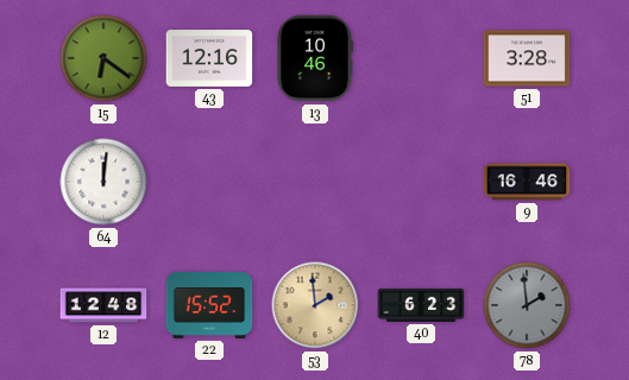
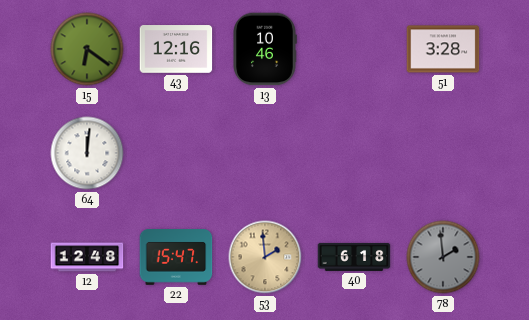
9: 16:46 -> none (527, 182)
22: 15:52 -> 15:47 (176, 258)
40: 6:23 -> 6:18 (354, 257)
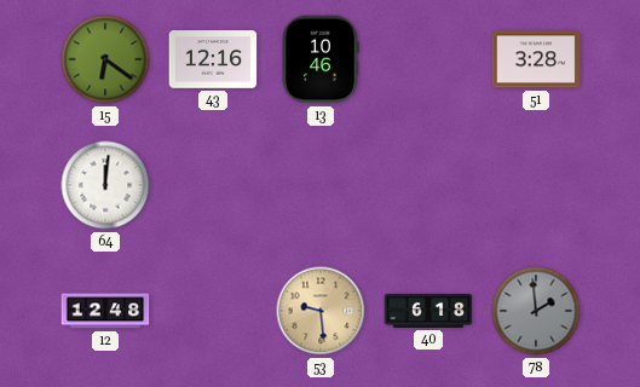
22: 15:47 -> none (176, 258)
53: 1:59 -> 9:29 (321, 311)
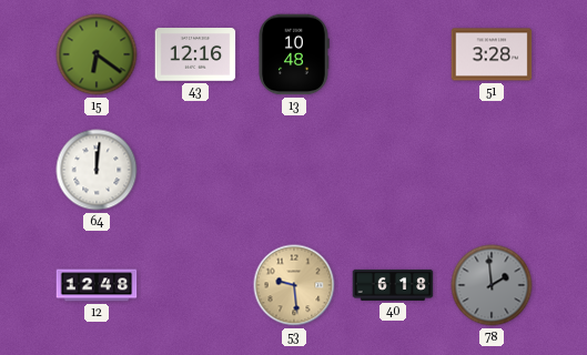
13: 10:46 -> 10:48 (294, 54)
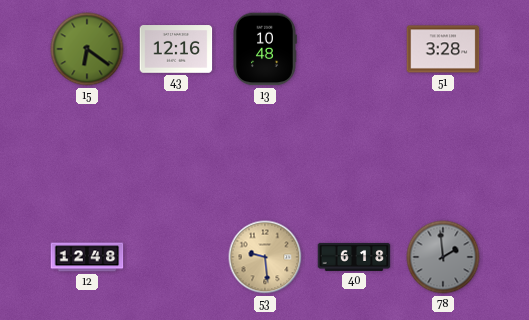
64: 12:01 -> none (97, 170)
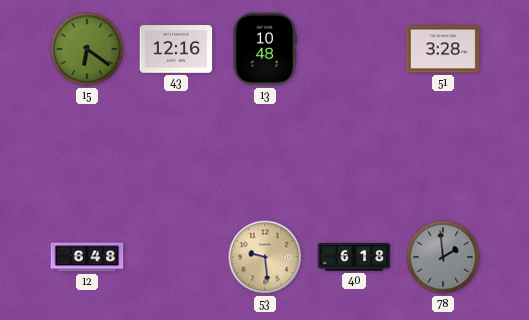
12: 12:48 -> 6:48 (87, 257)
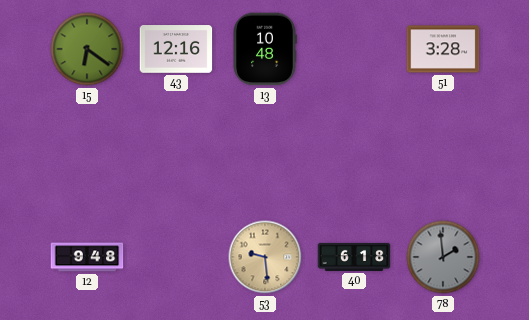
12: 6:48 -> 9:48 (87, 257)
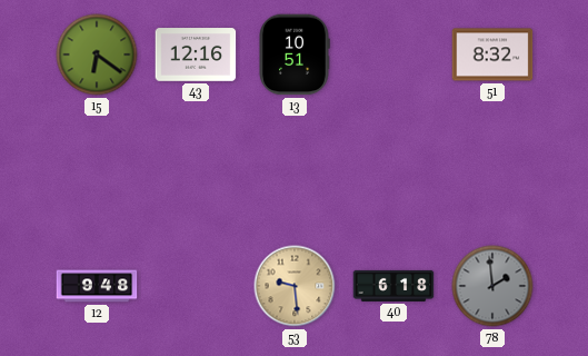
13: 10:48 -> 10:51 (295, 55)
51: 3:28 -> 8:32 (492, 55)
